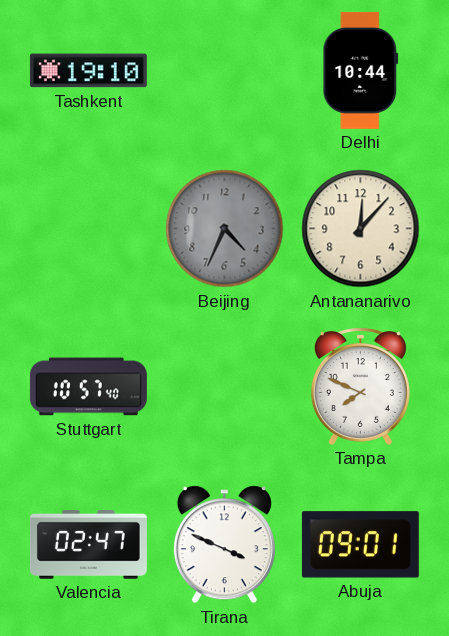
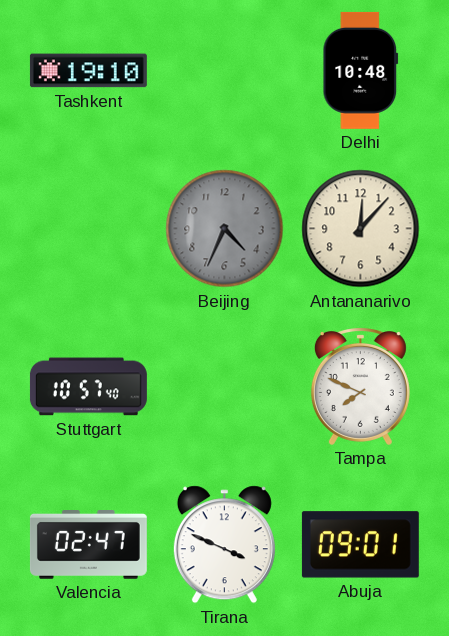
Delhi: 10:44 -> 10:48 (361, 70)
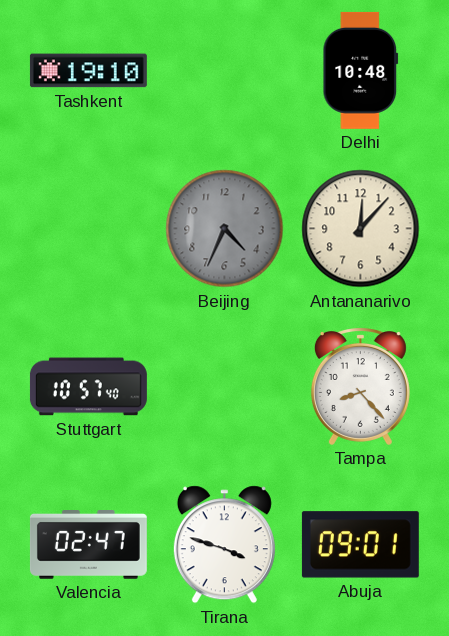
Tampa: 7:49 -> 8:23 (360, 387)
Tirana: 3:49 -> 3:48 (224, 545)
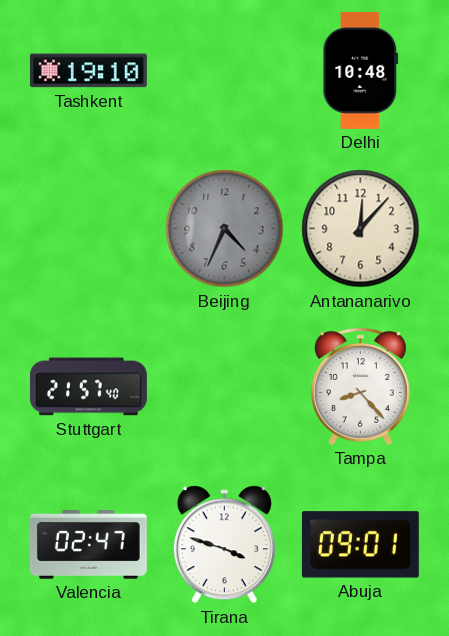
Stuttgart: 10:57 -> 21:57 (88, 387)
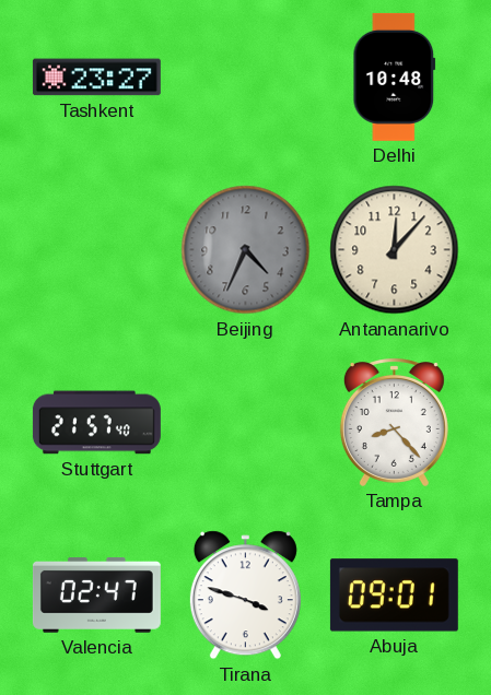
Tashkent: 19:10 -> 23:27 (96, 78)
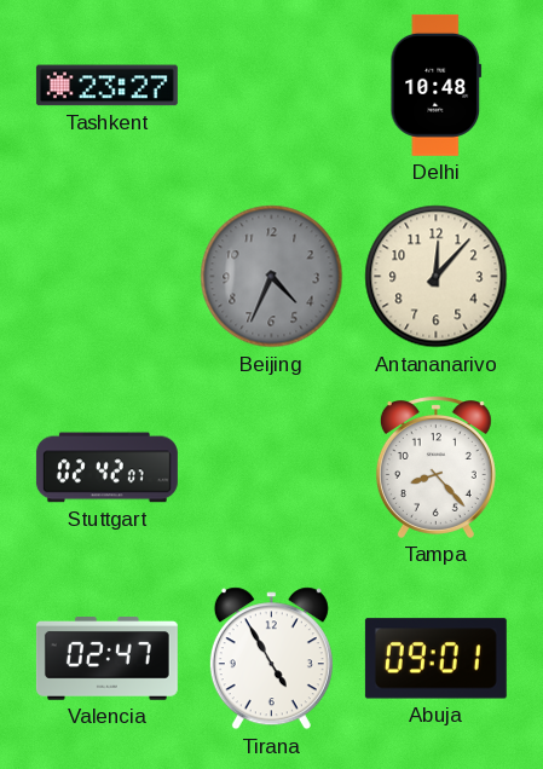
Stuttgart: 21:57 -> 02:42 (106, 468)
Tirana: 3:48 -> 4:55 (271, 659)
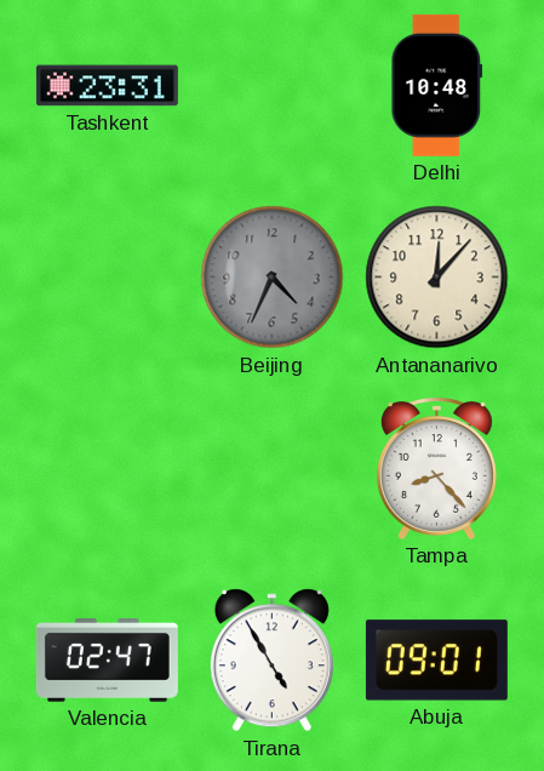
Tashkent: 23:27 -> 23:31 (107, 86)
Stuttgart: 02:42 -> none (106, 468)
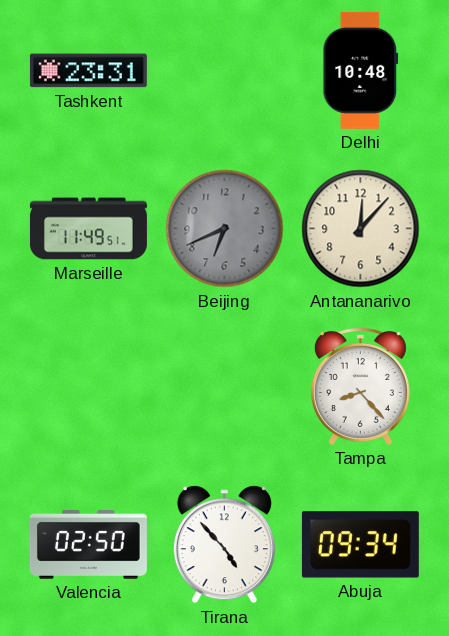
Marseille: none -> 11:49 (88, 229)
Beijing: 4:34 -> 6:41 (225, 229)
Valencia: 02:47 -> 02:50 (88, 545)
Tirana: 4:55 -> 4:53 (224, 545)
Abuja: 09:01 -> 09:34 (360, 545)
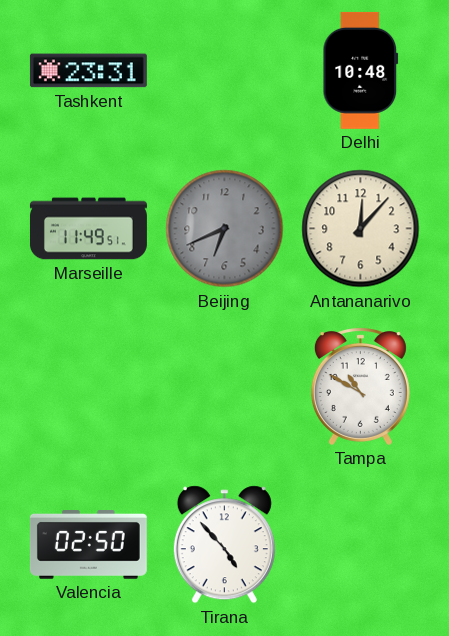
Tampa: 8:23 -> 10:50 (360, 387)
Abuja: 09:34 -> none (360, 545)
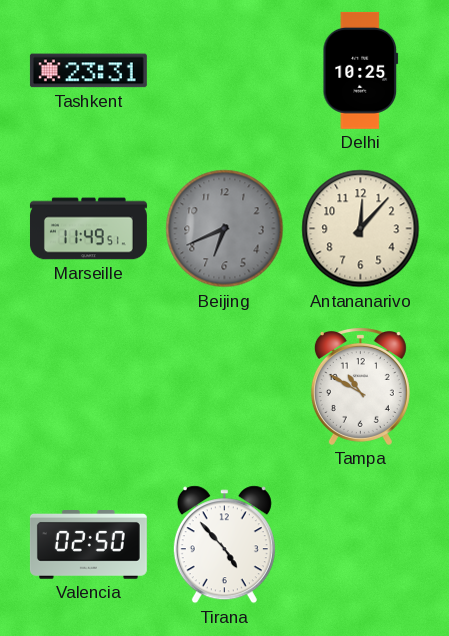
Delhi: 10:48 -> 10:25 (361, 70)
